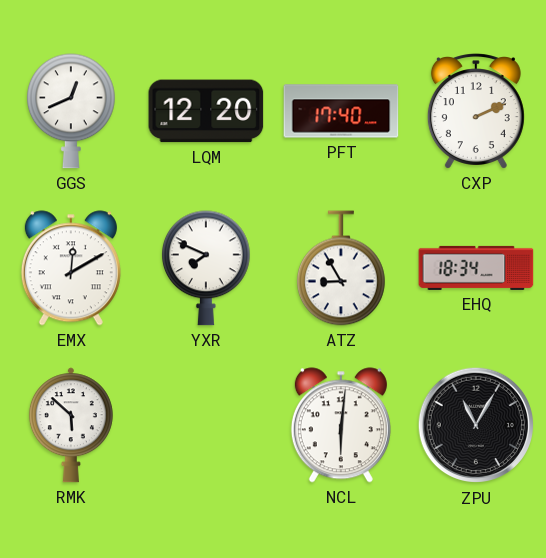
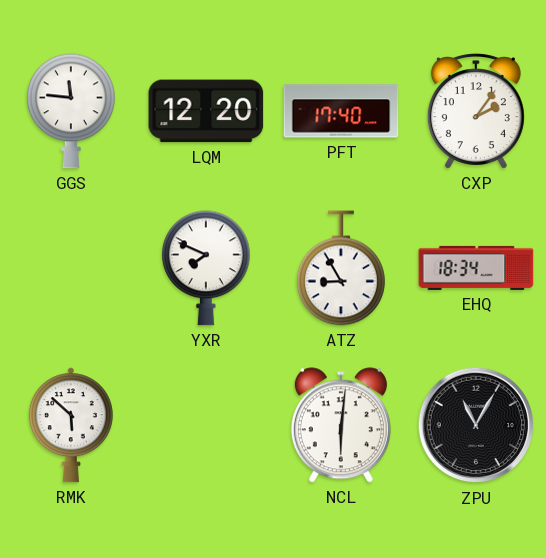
GGS: 12:41 -> 11:46 (72, 111)
CXP: 2:11 -> 2:06 (476, 111)
EMX: 12:10 -> none (71, 268)
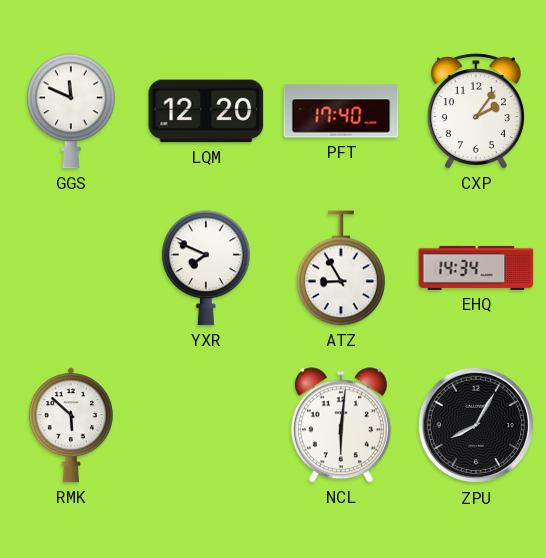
GGS: 11:46 -> 11:49 (72, 111)
EHQ: 18:34 -> 14:34 (476, 268)
ZPU: 11:05 -> 8:05 (476, 425)
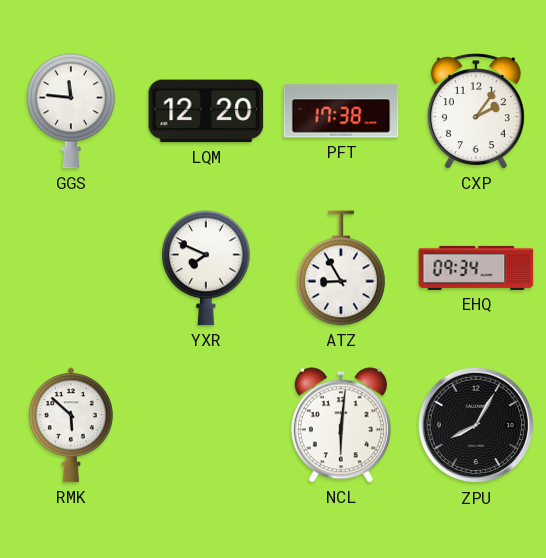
GGS: 11:49 -> 11:46 (72, 111)
PFT: 17:40 -> 17:38 (341, 111)
EHQ: 14:34 -> 09:34 (476, 268)
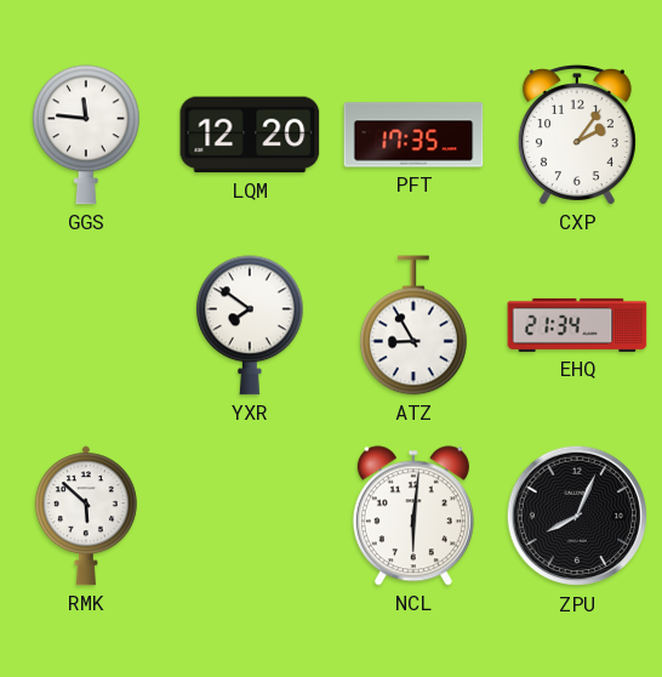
PFT: 17:38 -> 17:35 (413, 135)
YXR: 7:49 -> 7:51 (251, 325)
EHQ: 09:34 -> 21:34 (577, 325)
ZPU: 8:05 -> 8:04 (577, 516)
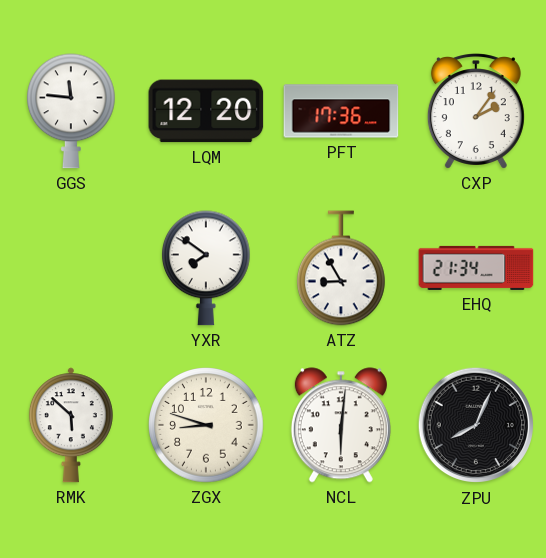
PFT: 17:35 -> 17:36 (341, 111)
ZGX: none -> 8:48 (206, 425)
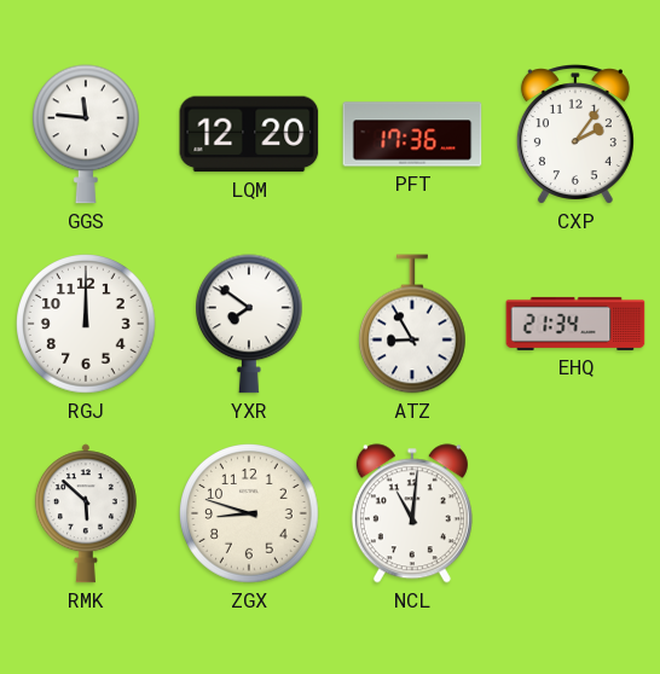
RGJ: none -> 12:00 (86, 324)
NCL: 6:01 -> 11:01 (412, 513)
ZPU: 8:04 -> none (476, 425)
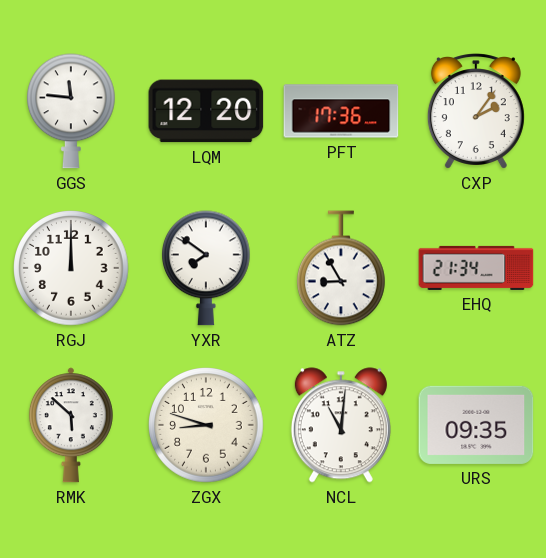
URS: none -> 09:35 (476, 425)
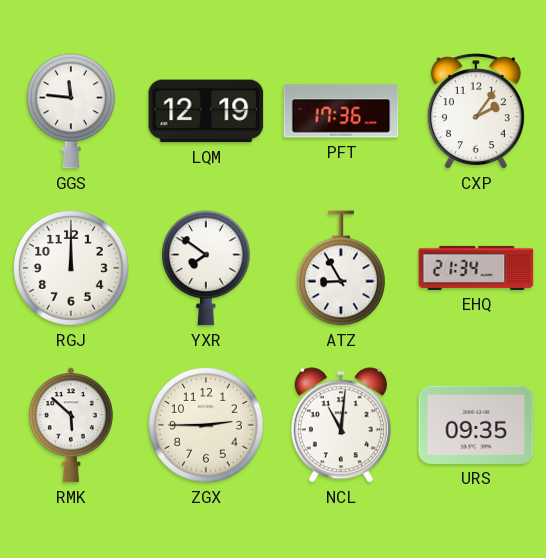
LQM: 12:20 -> 12:19 (206, 111)
ZGX: 8:48 -> 2:45 (206, 425)
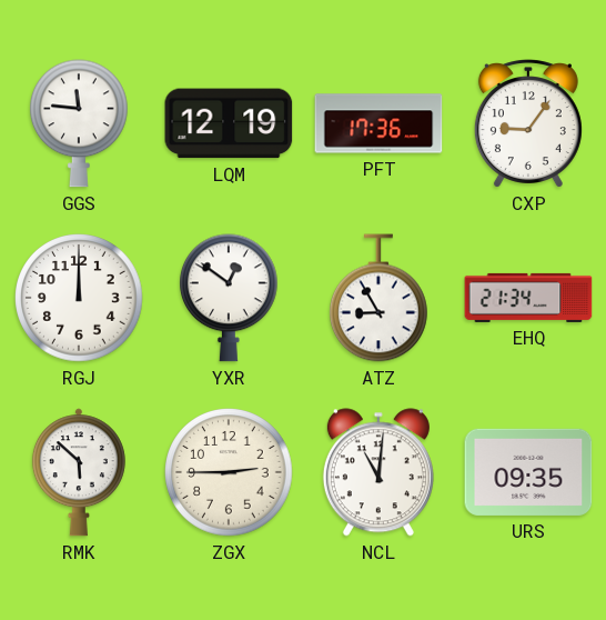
CXP: 2:06 -> 9:06 (528, 123)
YXR: 7:51 -> 12:51 (230, 298)
